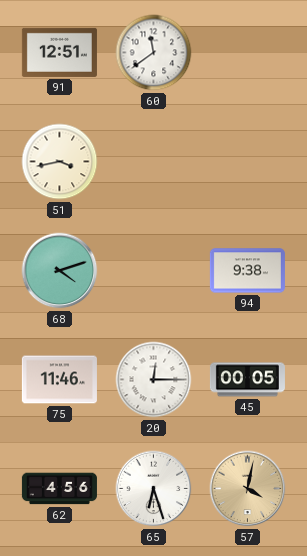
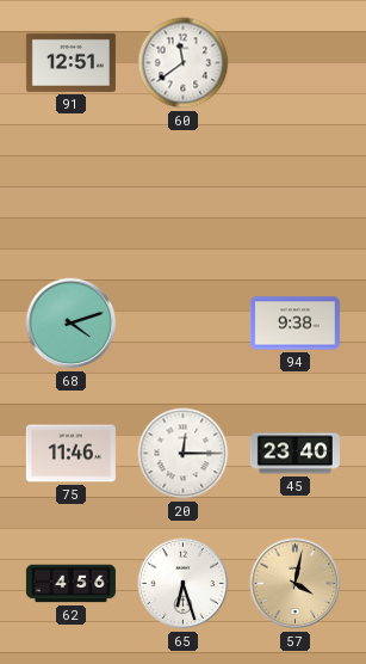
51: 3:43 -> none (60, 162)
45: 00:05 -> 23:40 (294, 454)
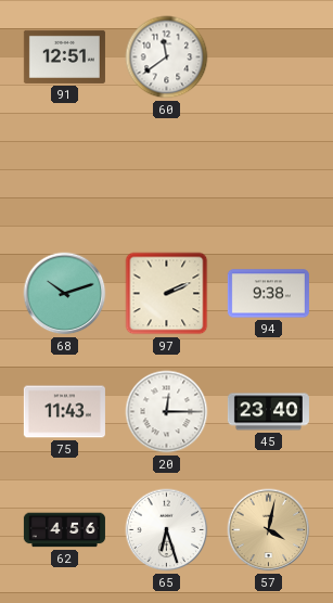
68: 4:12 -> 10:12 (65, 294)
97: none -> 2:11 (167, 294)
75: 11:46 -> 11:43 (64, 412)
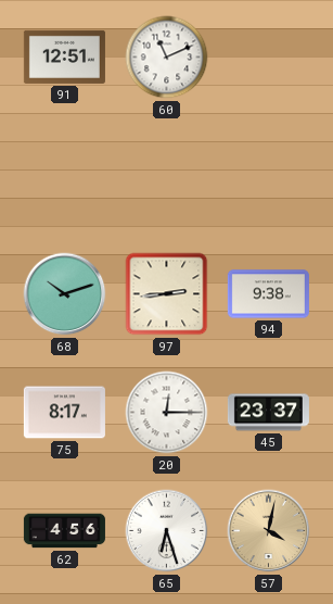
60: 11:39 -> 11:11 (167, 58)
97: 2:11 -> 2:44 (167, 294)
75: 11:43 -> 8:17 (64, 413)
45: 23:40 -> 23:37 (268, 413)
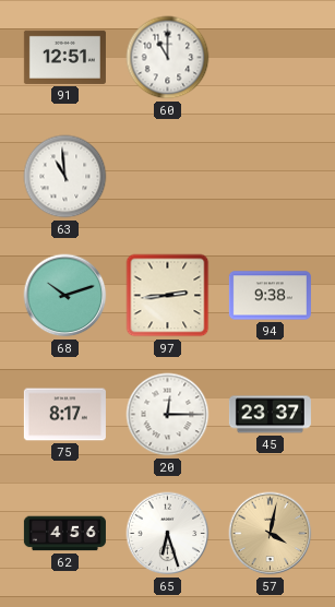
60: 11:11 -> 11:00 (168, 58)
63: none -> 10:59 (65, 177)
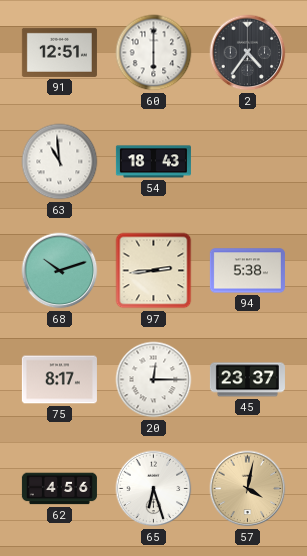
60: 11:00 -> 6:00 (154, 53)
2: none -> 4:36 (248, 53)
54: none -> 18:43 (153, 162)
94: 9:38 -> 5:38 (247, 271)
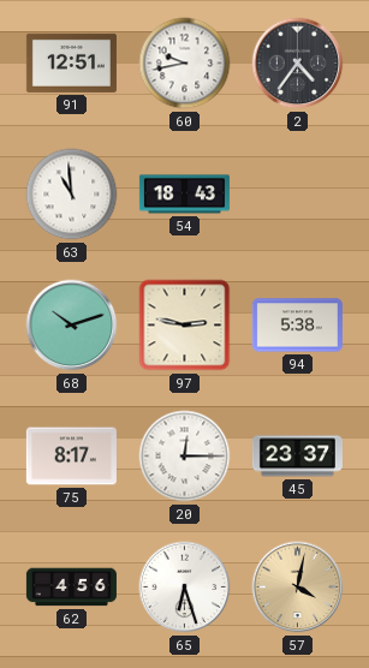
60: 6:00 -> 9:43 (185, 64)
97: 2:44 -> 2:47 (185, 326)
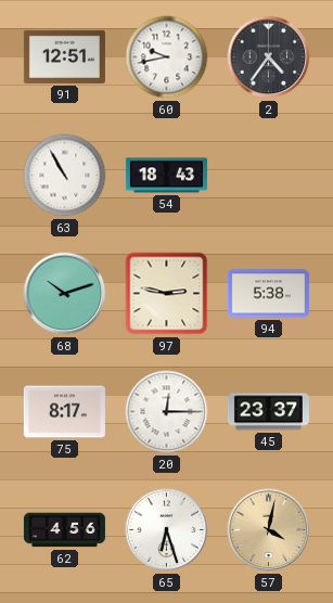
63: 10:59 -> 10:55 (65, 176)
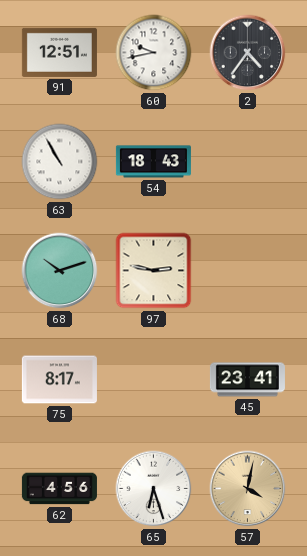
94: 5:38 -> none (268, 294)
20: 12:15 -> none (167, 412)
45: 23:37 -> 23:41 (247, 380)
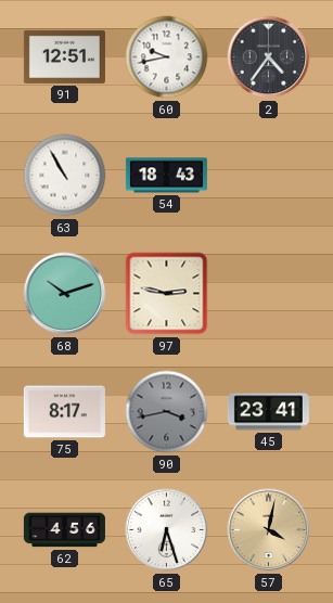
90: none -> 3:43 (167, 412)
